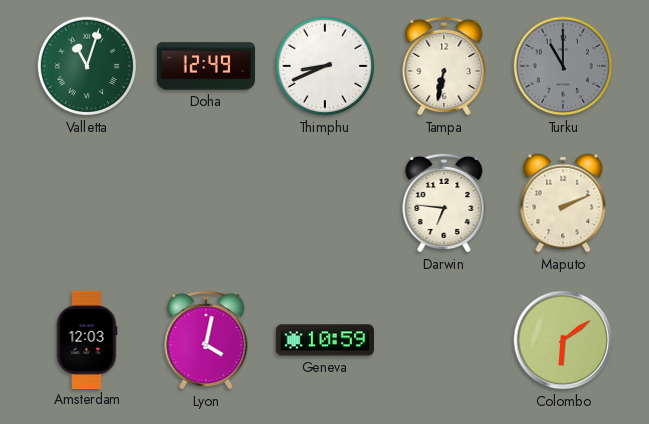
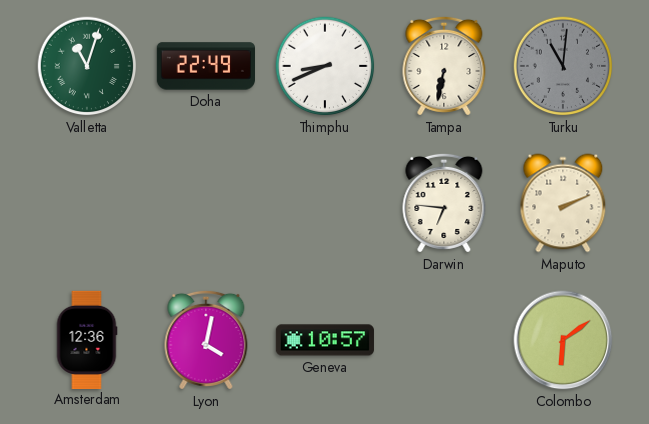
Doha: 12:49 -> 22:49 (205, 66)
Turku: 11:00 -> 11:01 (563, 66)
Amsterdam: 12:03 -> 12:36 (87, 339)
Geneva: 10:59 -> 10:57 (324, 340)
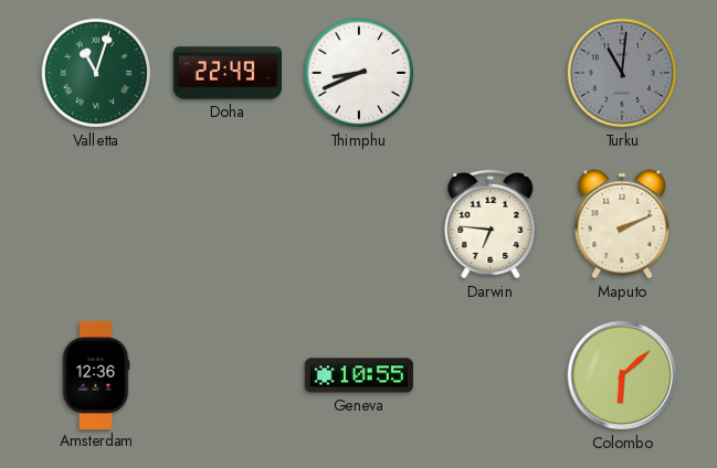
Tampa: 6:32 -> none (444, 66)
Lyon: 4:02 -> none (206, 340)
Geneva: 10:57 -> 10:55 (358, 375)
Colombo: 6:09 -> 6:08 (622, 375)
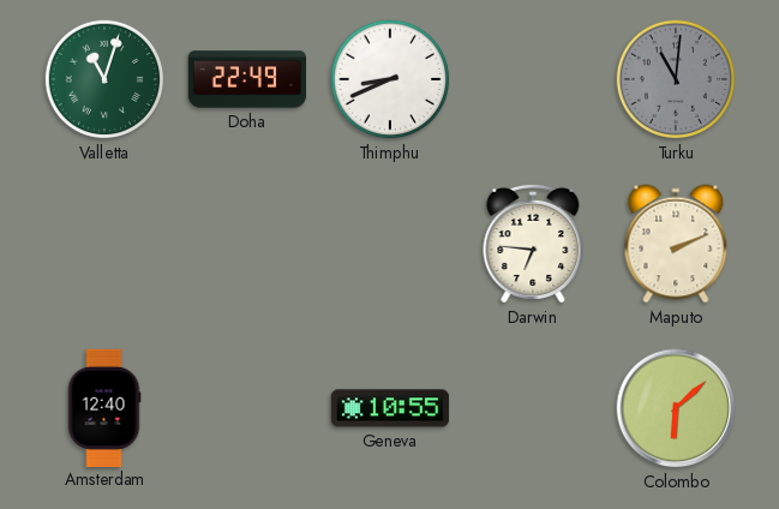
Amsterdam: 12:36 -> 12:40 (104, 407)
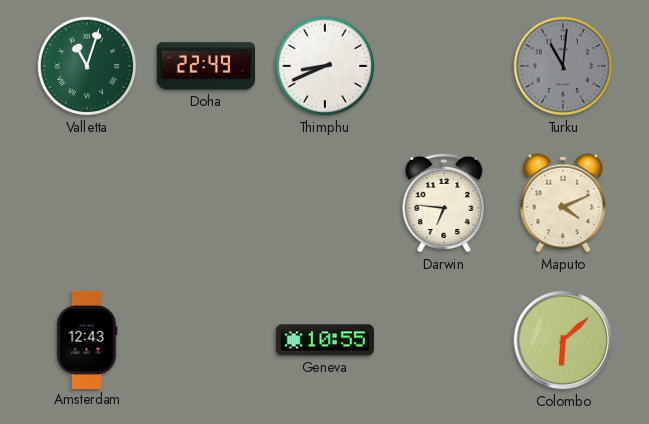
Maputo: 2:11 -> 4:11 (563, 203)
Amsterdam: 12:40 -> 12:43 (87, 339)
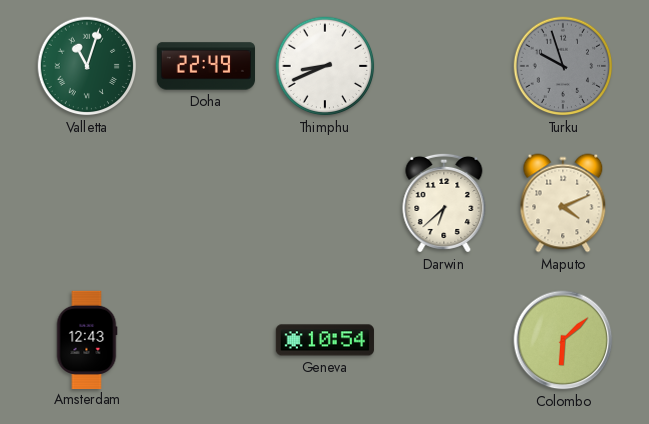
Turku: 11:01 -> 9:57 (563, 66)
Darwin: 6:46 -> 6:38 (444, 203)
Geneva: 10:55 -> 10:54 (324, 340)
